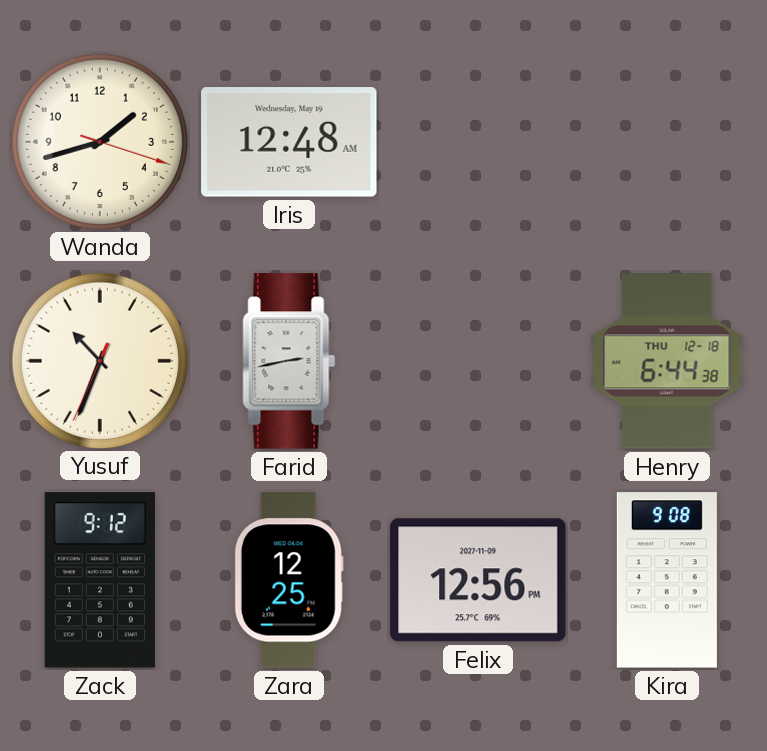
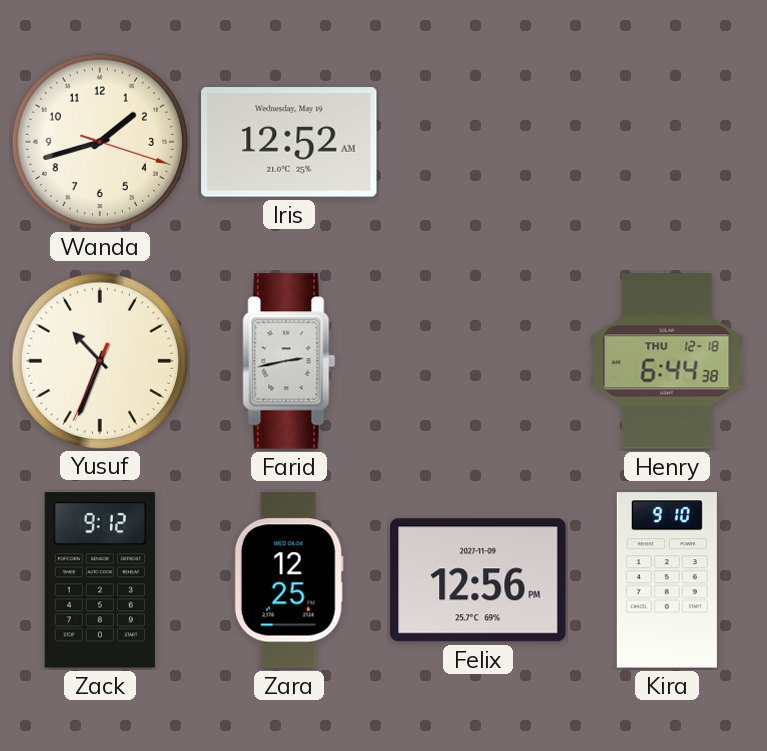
Iris: 12:48 -> 12:52 (289, 142)
Kira: 9:08 -> 9:10 (667, 580)
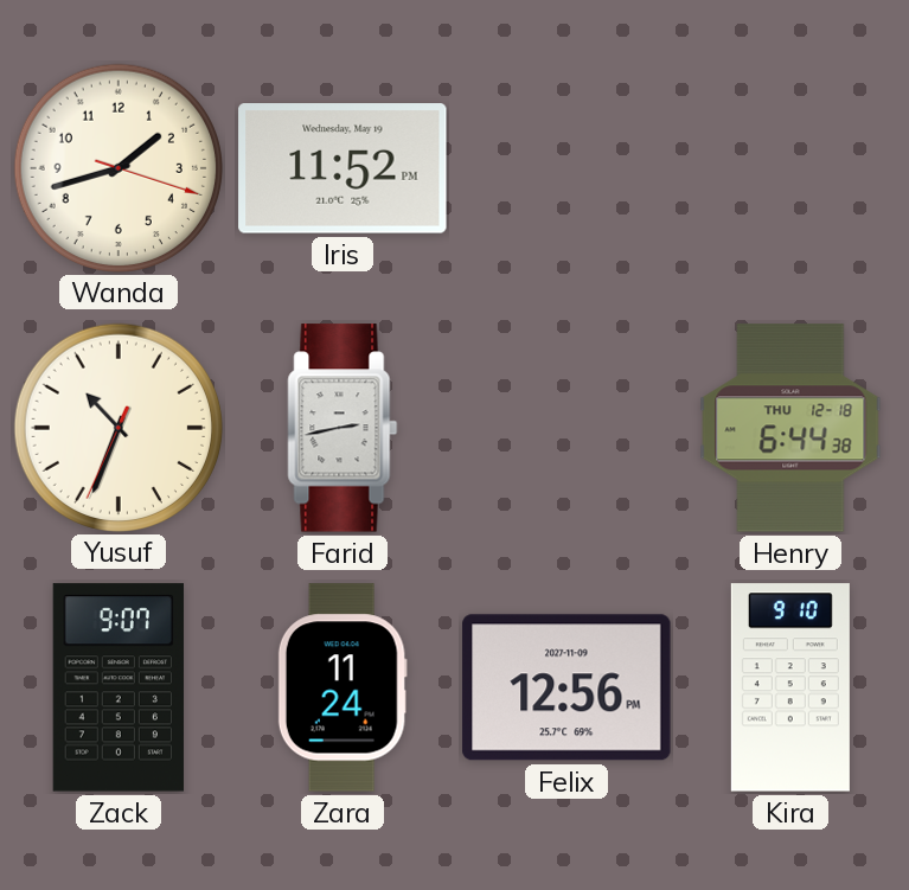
Iris: 12:52 -> 11:52 (343, 168)
Zack: 9:12 -> 9:07 (119, 687)
Zara: 12:25 -> 11:24 (343, 687)
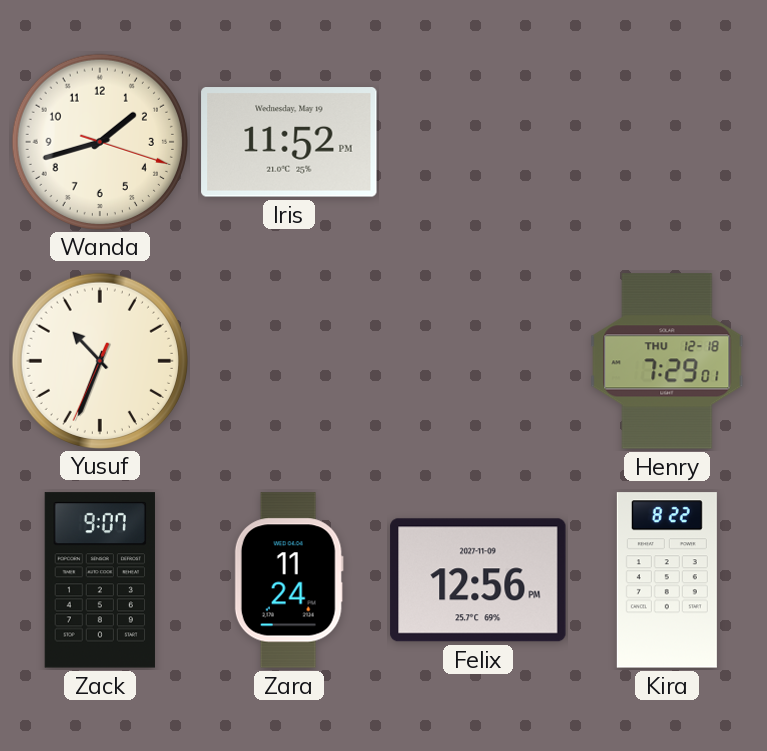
Farid: 2:43 -> none (343, 428)
Henry: 6:44 -> 7:29 (667, 361)
Kira: 9:10 -> 8:22 (667, 580)
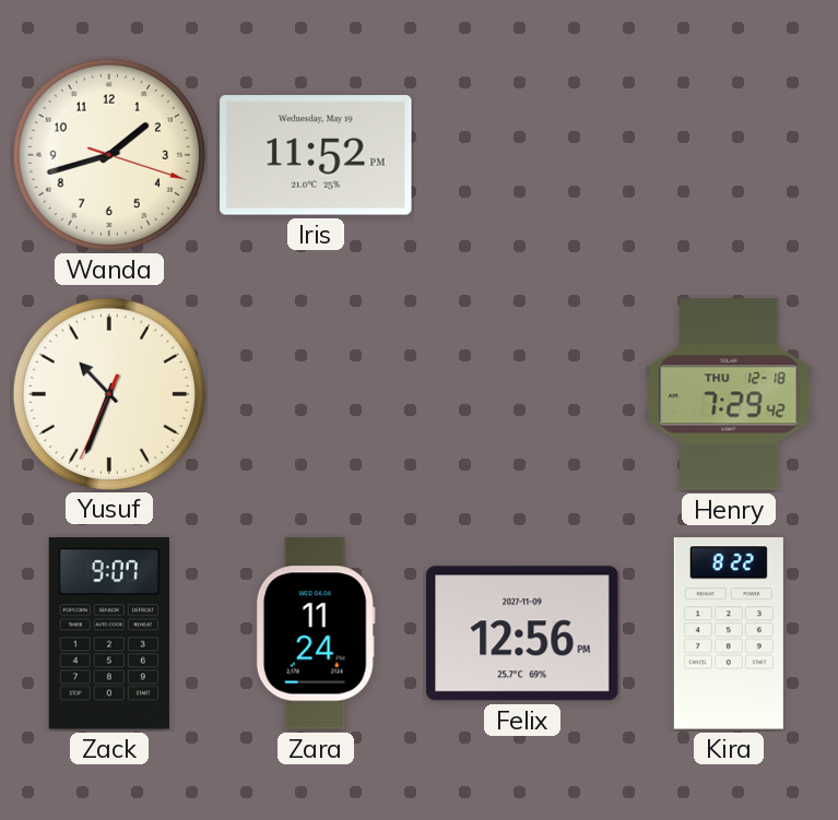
Henry: 7:29:01 -> 7:29:42 (729, 394)
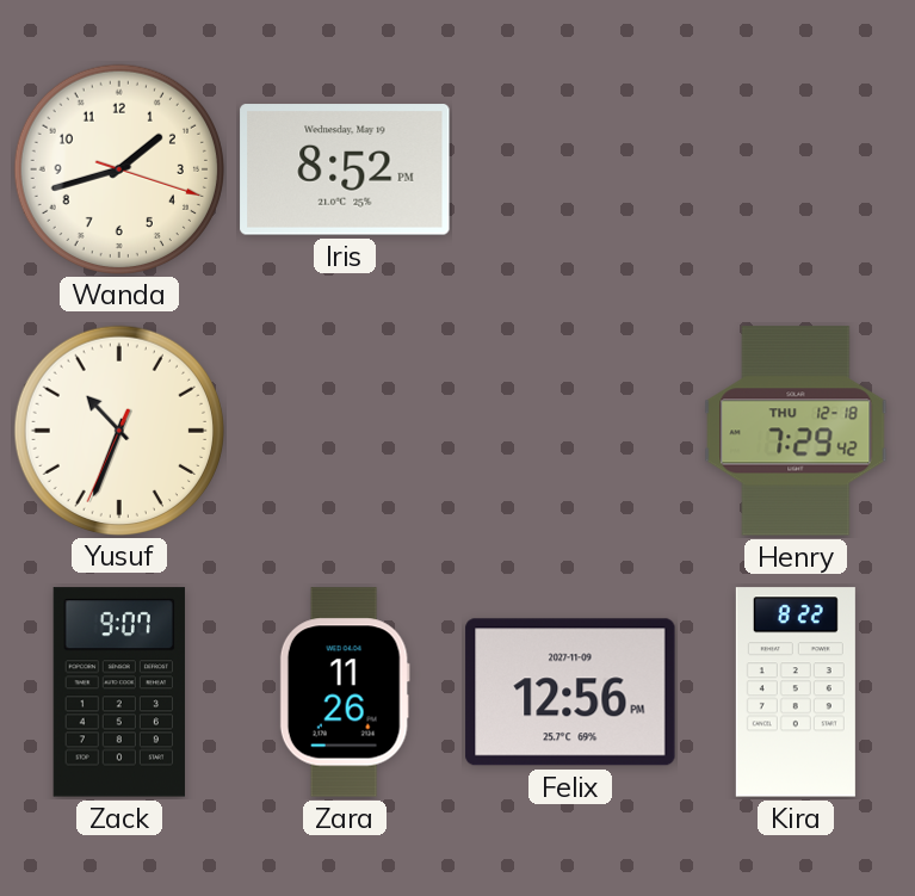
Iris: 11:52 -> 8:52 (345, 169)
Zara: 11:24 -> 11:26 (345, 692)
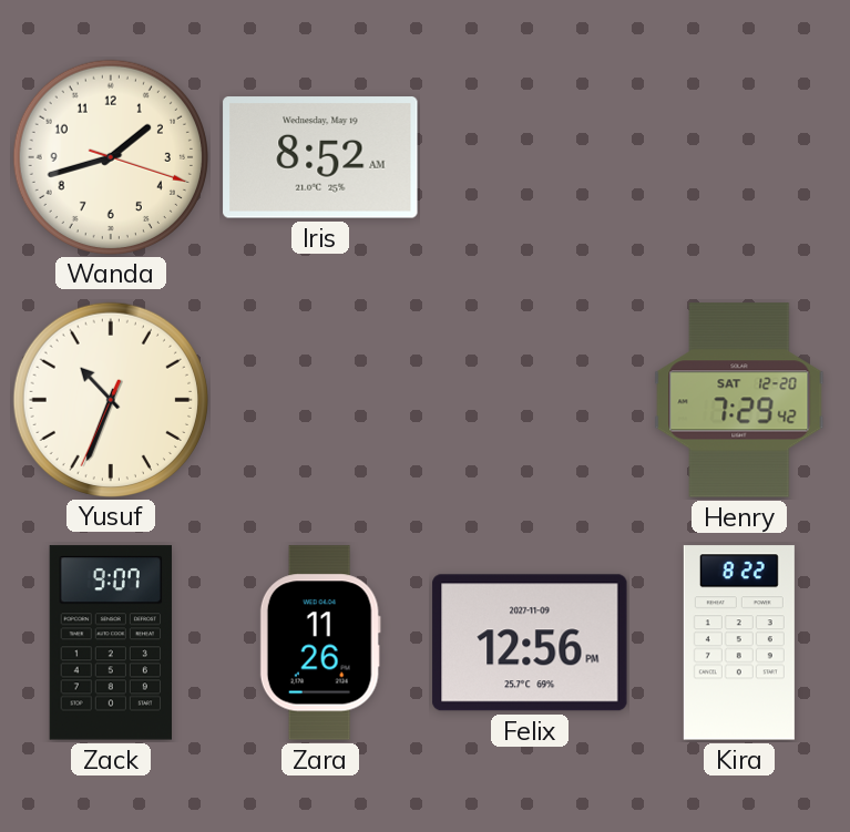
Iris: 8:52 PM -> 8:52 AM (320, 157)
Henry date: THU 12-18 -> SAT 12-20 (739, 400)
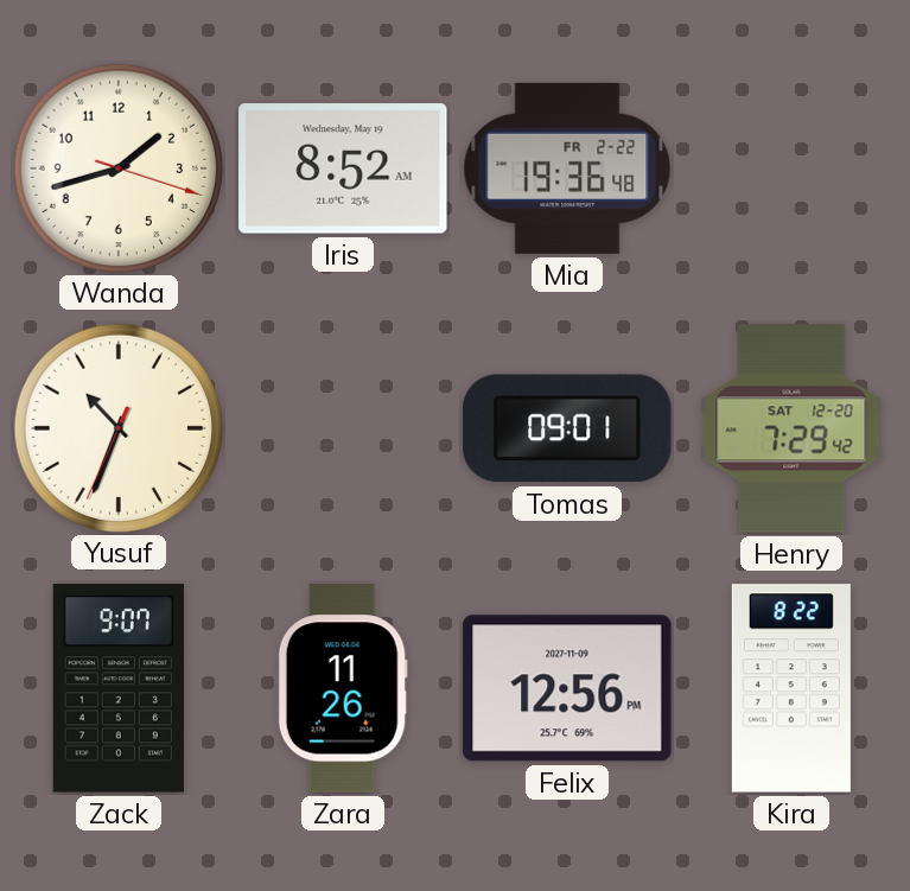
Mia: none -> 19:36 (567, 168)
Tomas: none -> 09:01 (567, 428)
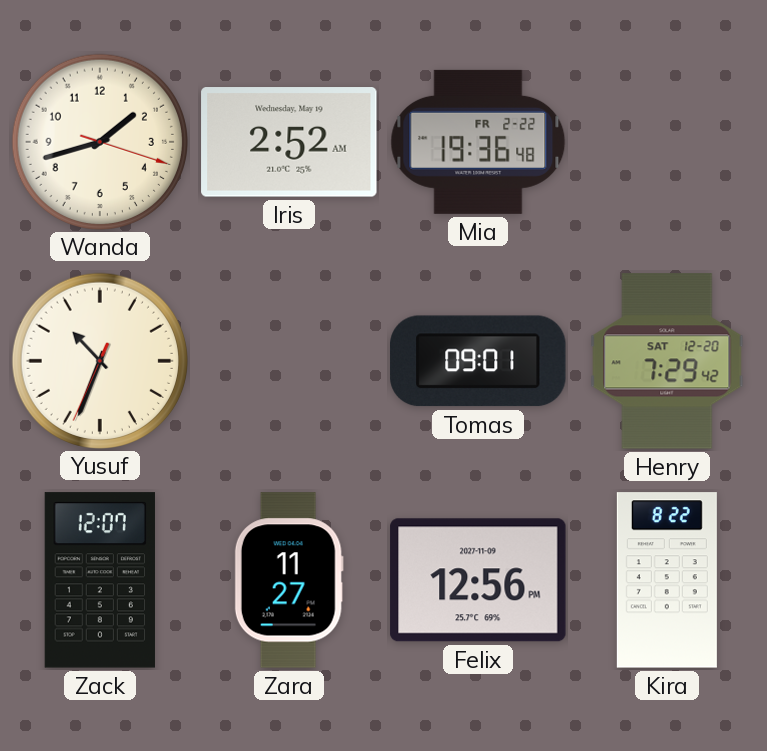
Iris: 8:52 -> 2:52 (289, 142)
Zack: 9:07 -> 12:07 (100, 580)
Zara: 11:26 -> 11:27 (289, 580)
